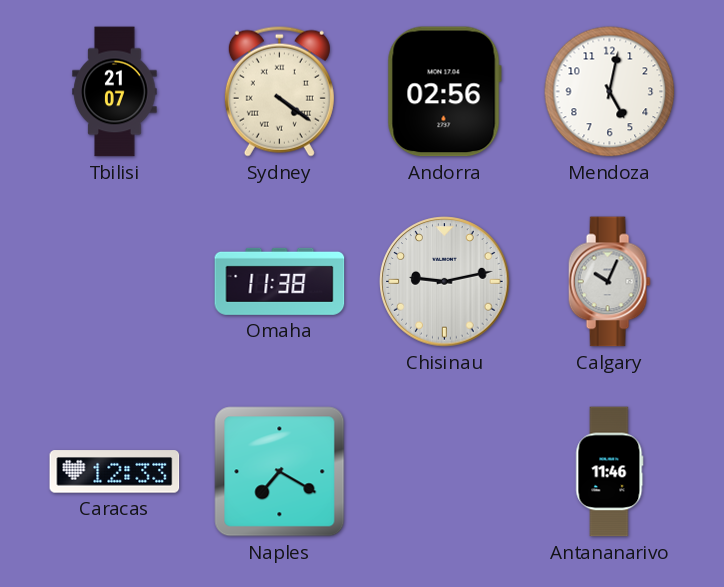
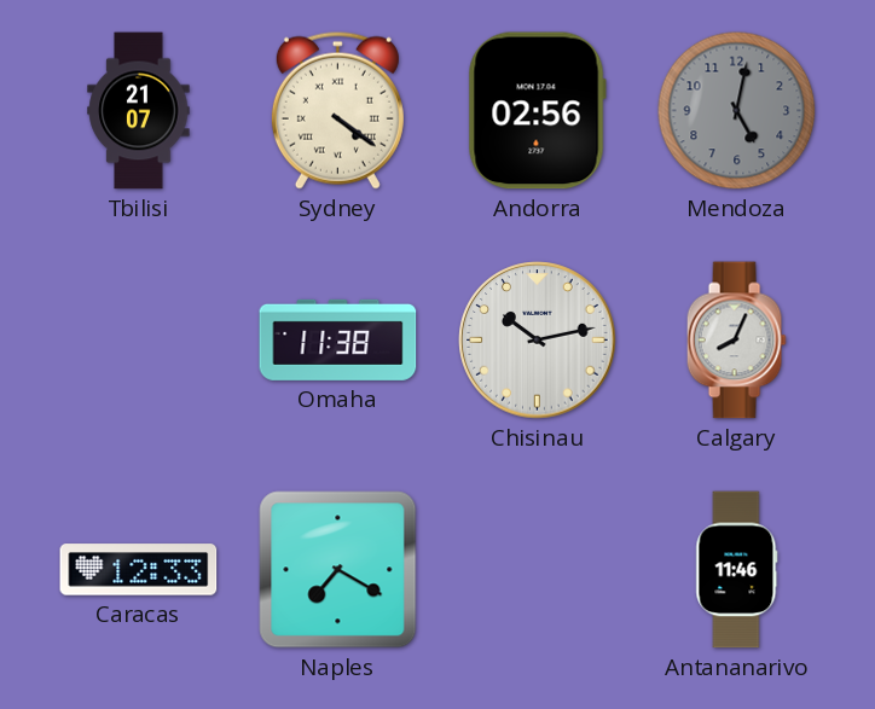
Mendoza dial: white -> grey (737, 111)
Chisinau: 9:13 -> 10:13 (538, 341)
Calgary: 10:04 -> 8:04 (736, 341)
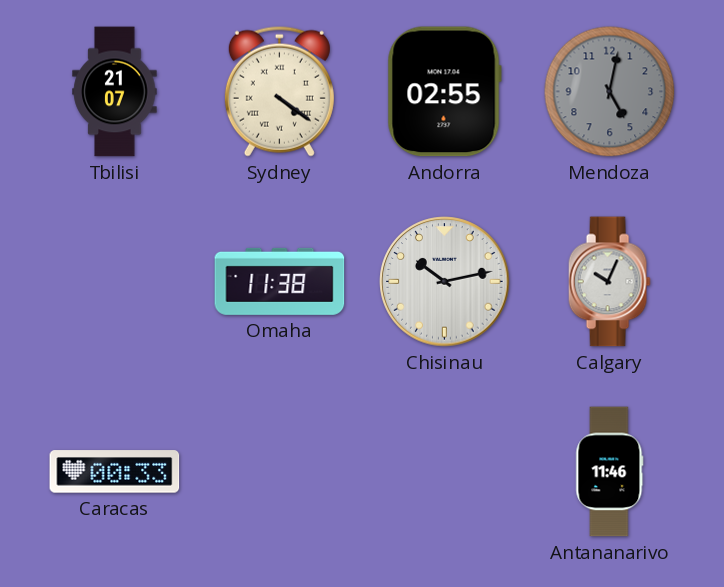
Andorra: 02:56 -> 02:55 (444, 92)
Calgary: 8:04 -> 10:04 (609, 282)
Caracas: 12:33 -> 00:33 (115, 472)
Naples: 7:20 -> none (338, 570)
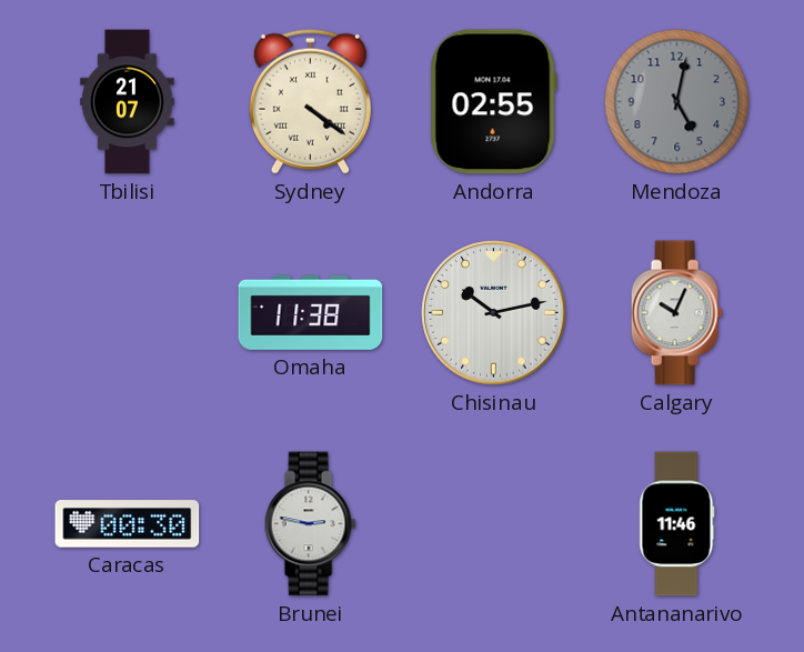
Caracas: 00:33 -> 00:30 (128, 524)
Brunei: none -> 2:47 (310, 524)
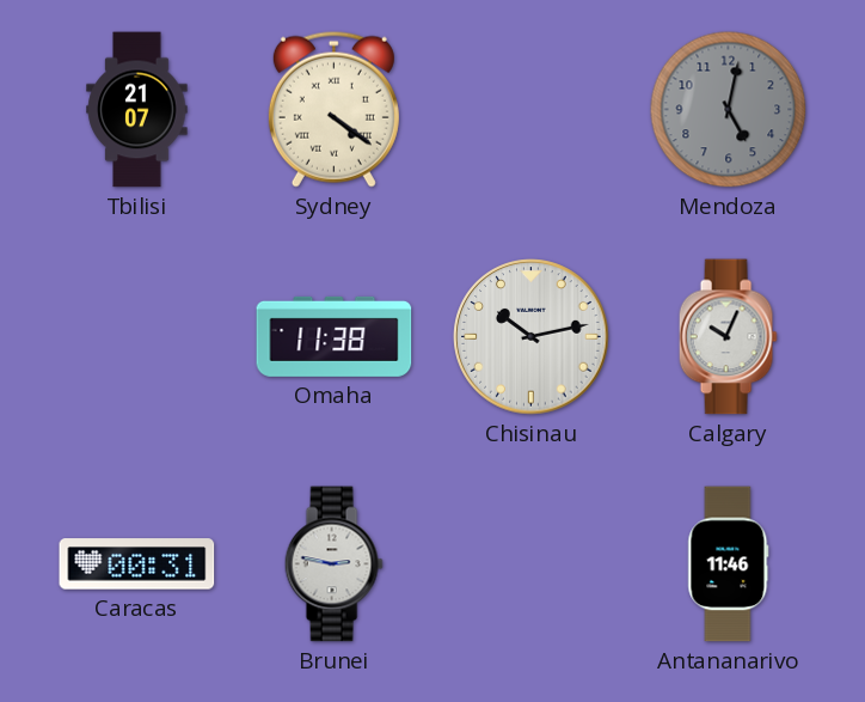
Andorra: 02:55 -> none (493, 102)
Caracas: 00:30 -> 00:31 (137, 564)
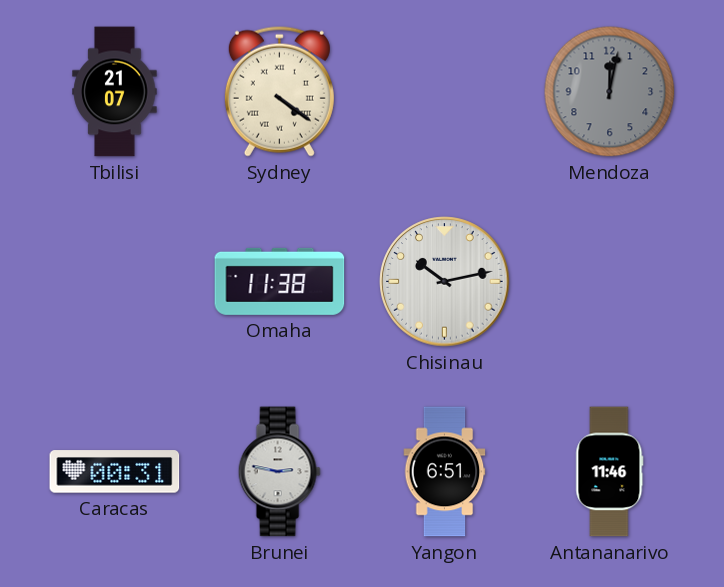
Mendoza: 5:02 -> 12:02 (610, 92)
Calgary: 10:04 -> none (728, 337)
Yangon: none -> 6:51 (445, 472)
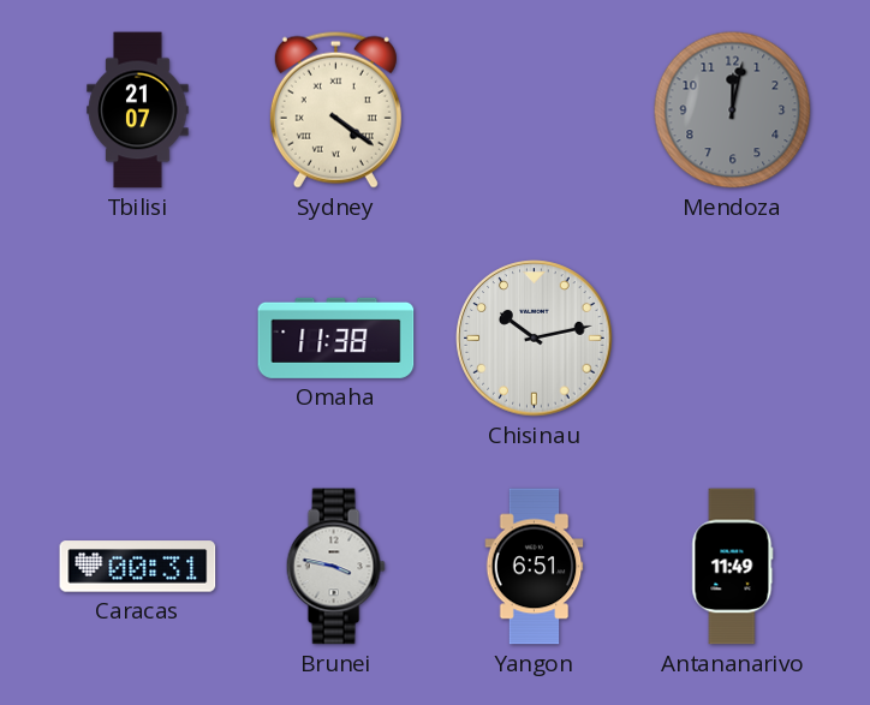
Brunei: 2:47 -> 3:47 (335, 567)
Antananarivo: 11:46 -> 11:49 (733, 567)
